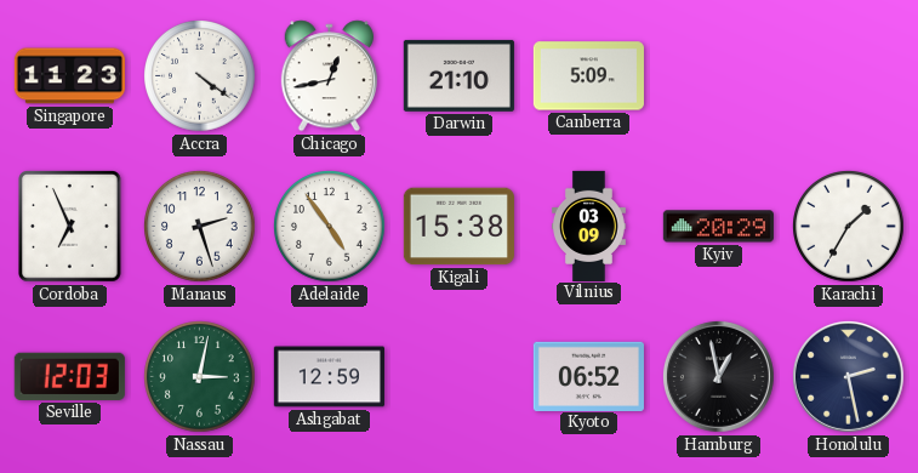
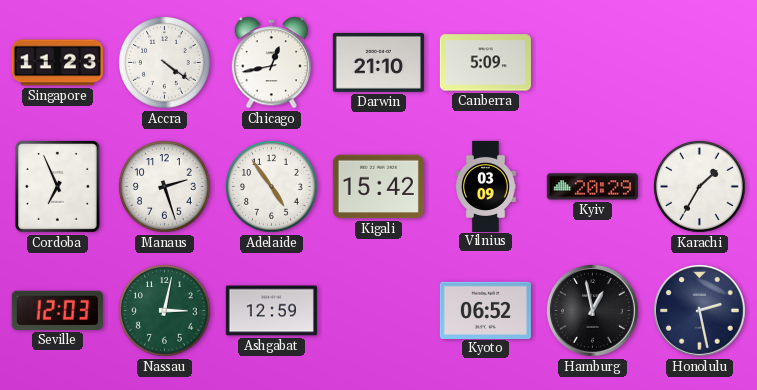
Kigali: 15:38 -> 15:42 (378, 187)
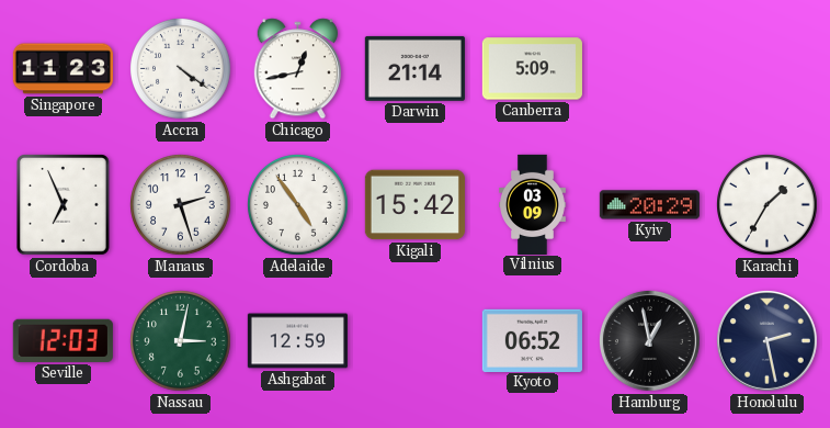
Darwin: 21:10 -> 21:14 (414, 68)
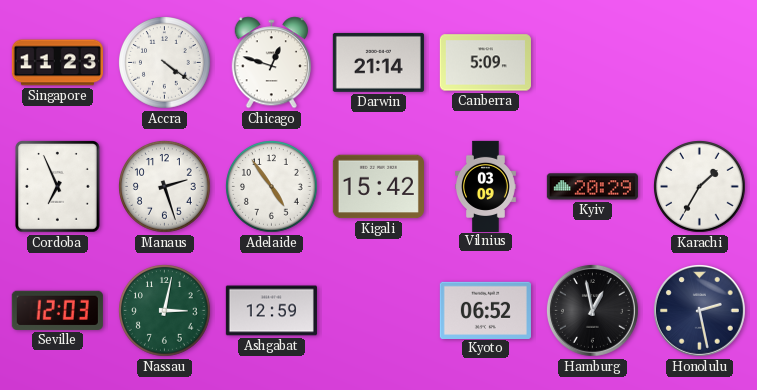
Chicago: 12:43 -> 12:48 (271, 63)
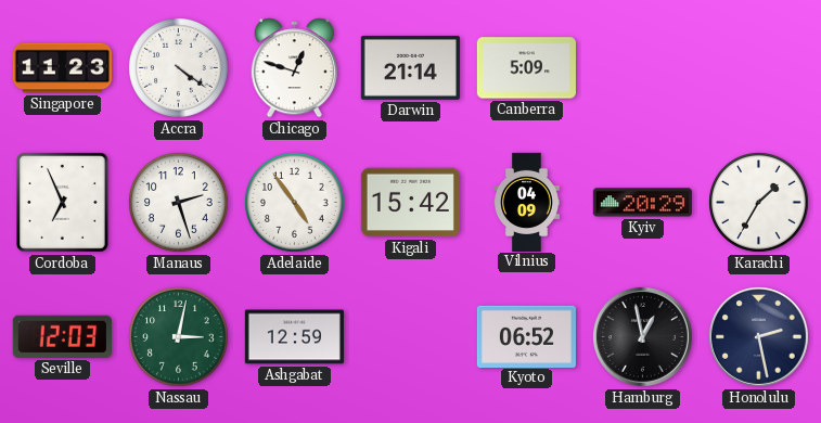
Vilnius: 03:09 -> 04:09 (527, 202)
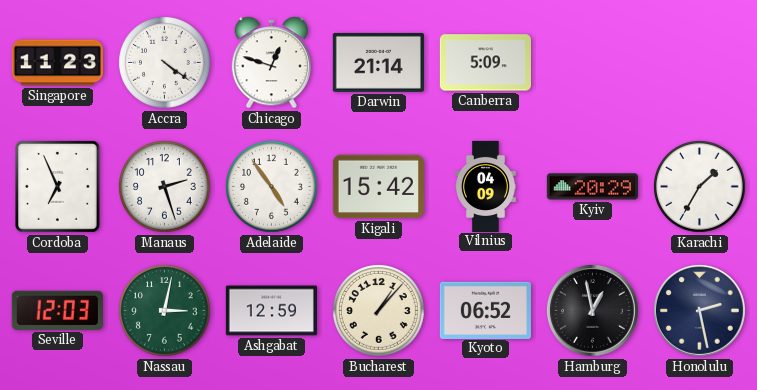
Bucharest: none -> 1:07 (379, 311)
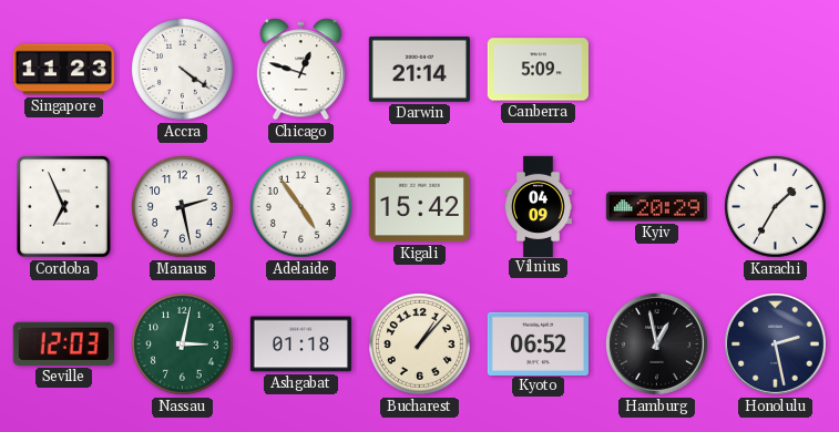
Manaus: 2:27 -> 2:28 (183, 207)
Ashgabat: 12:59 -> 01:18 (300, 344)
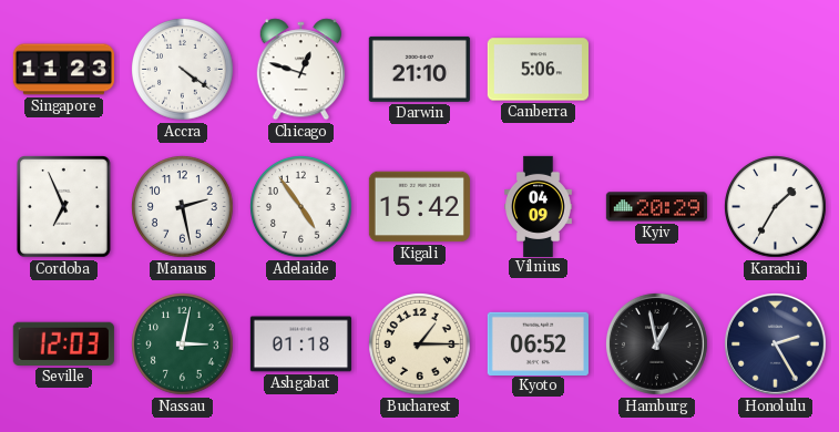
Darwin: 21:14 -> 21:10 (419, 69)
Canberra: 5:09 -> 5:06 (538, 70)
Bucharest: 1:07 -> 1:15 (420, 344)
Honolulu: 2:28 -> 2:25 (775, 343)
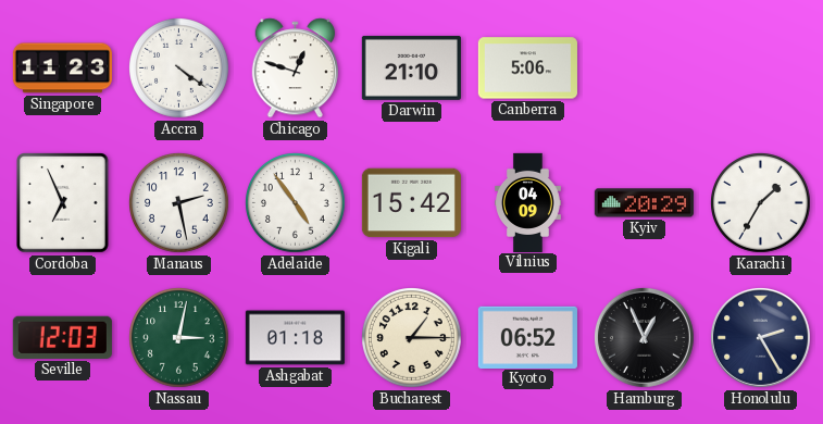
Hamburg: 12:58 -> 12:56 (644, 337)
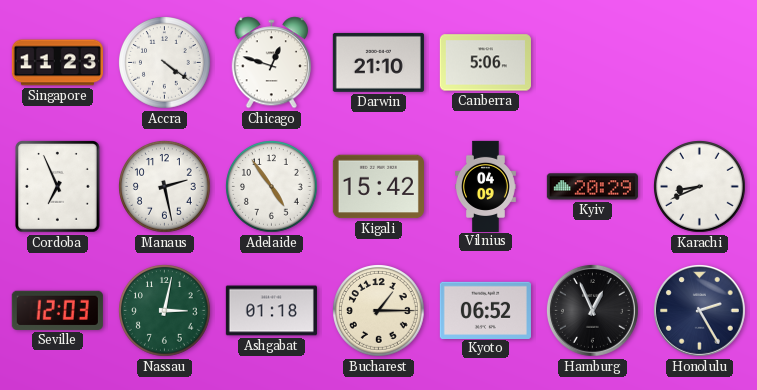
Karachi: 1:35 -> 8:41 (700, 187)
